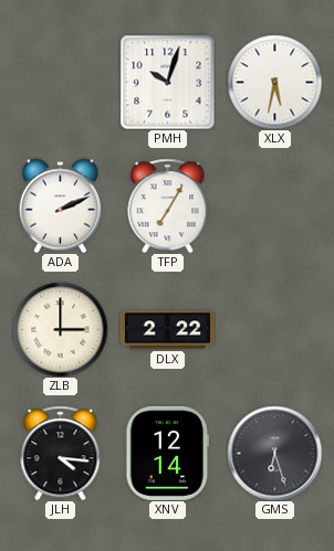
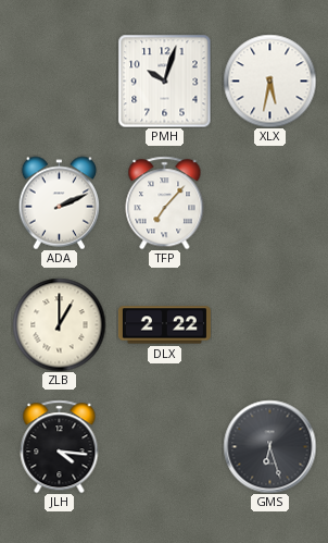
TFP: 7:05 -> 7:07 (165, 202)
ZLB: 3:00 -> 1:00 (59, 324)
XNV: 12:14 -> none (168, 453)
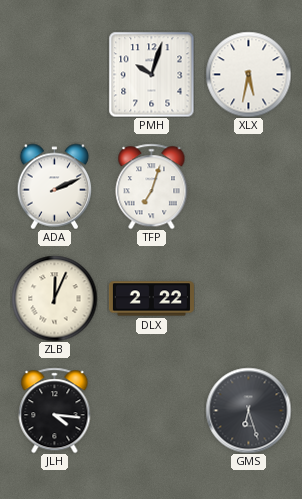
TFP: 7:07 -> 7:03 (152, 186)
ZLB: 1:00 -> 12:04 (54, 298)
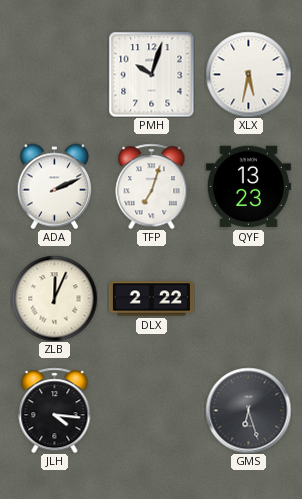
QYF: none -> 13:23 (248, 187)
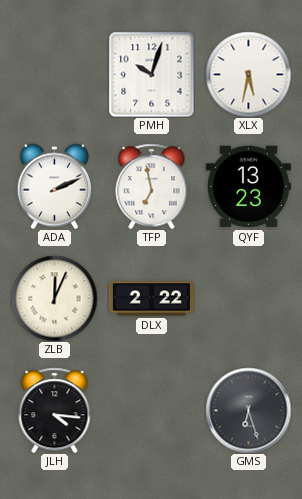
TFP: 7:03 -> 6:58 (152, 186)
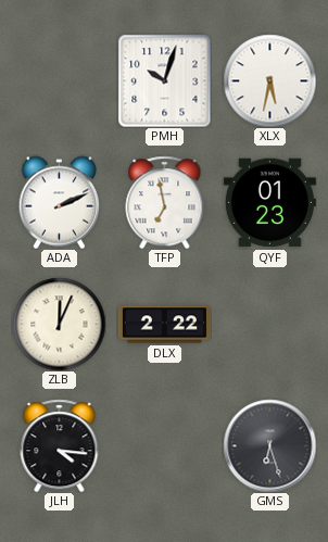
QYF: 13:23 -> 01:23 (269, 203)
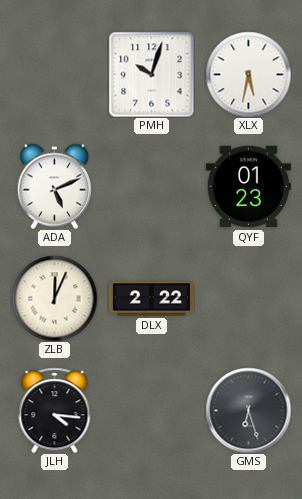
ADA: 2:11 -> 5:11 (54, 186)
TFP: 6:58 -> none (165, 202)
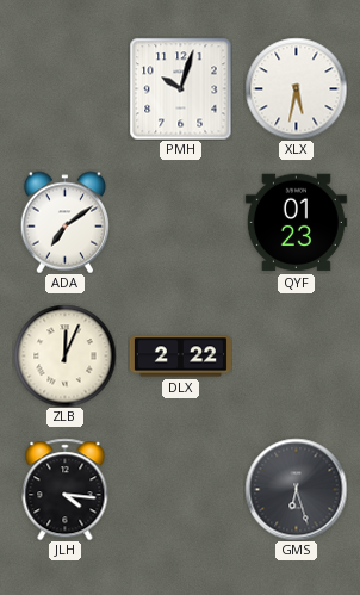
ADA: 5:11 -> 7:09 (64, 222)
